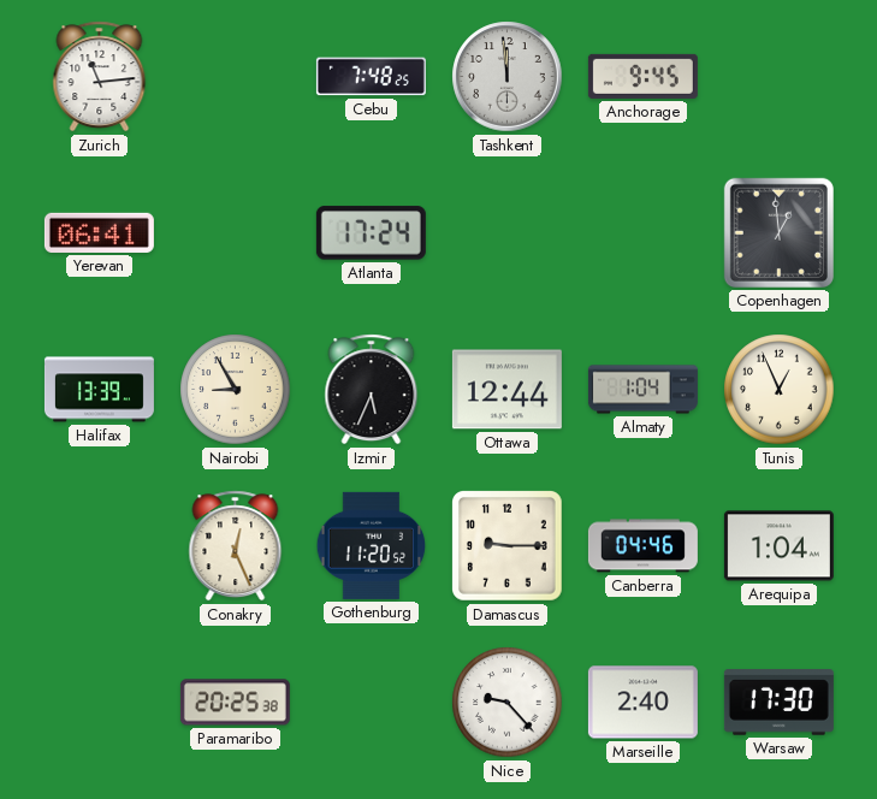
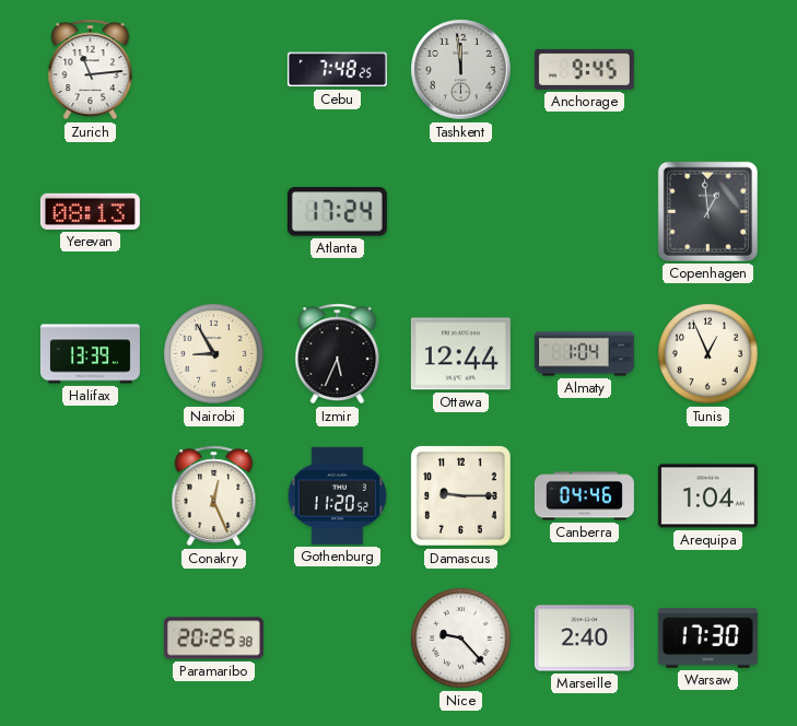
Yerevan: 06:41 -> 08:13 (90, 211)
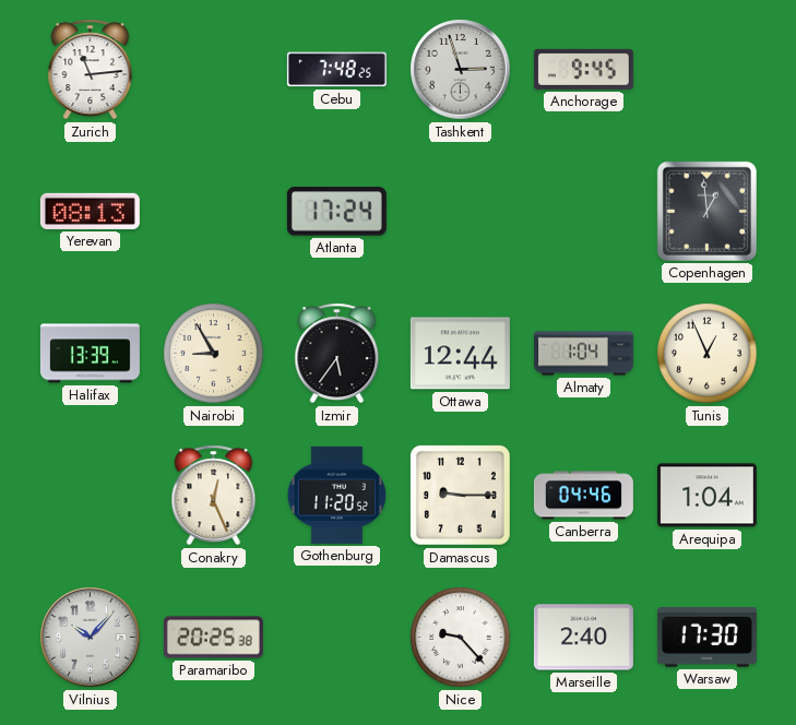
Tashkent: 11:59 -> 2:57 (461, 70)
Izmir: 5:34 -> 5:36 (337, 354)
Vilnius: none -> 10:07 (91, 638)
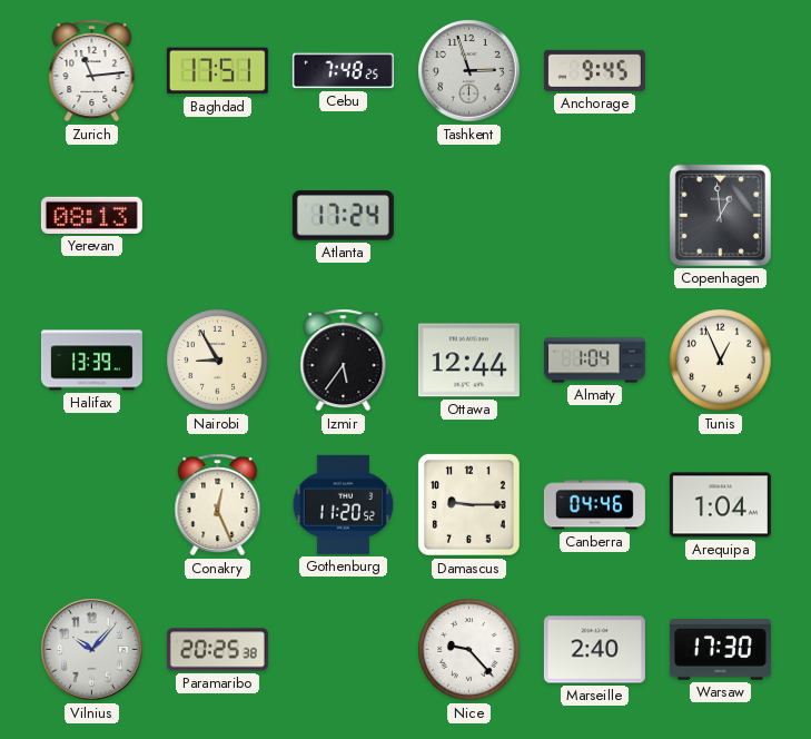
Baghdad: none -> 17:51 (217, 71)
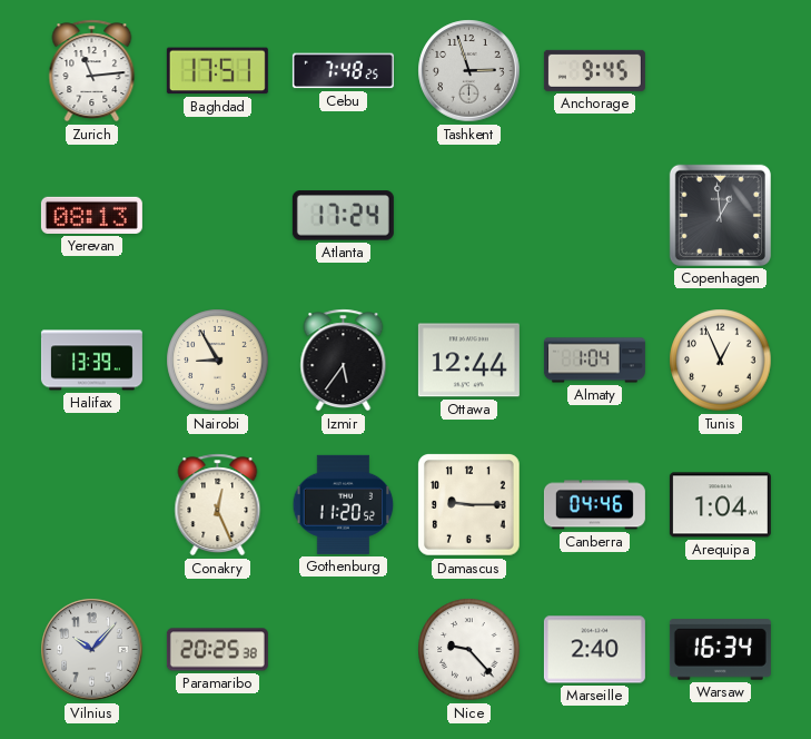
Warsaw: 17:30 -> 16:34 (720, 650)
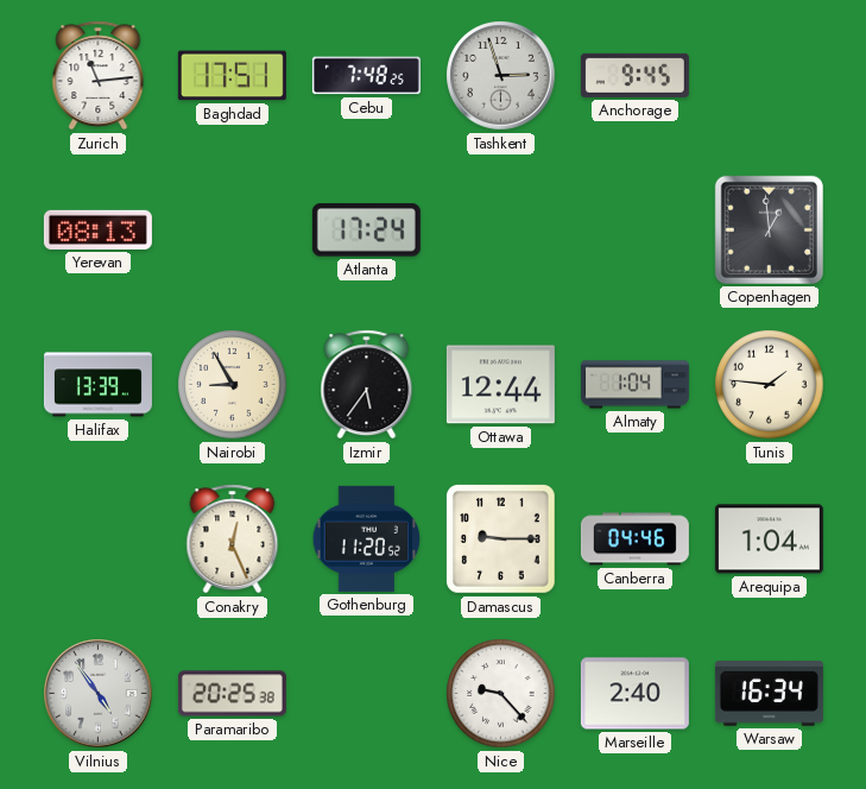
Tunis: 12:56 -> 1:46 (770, 385)
Vilnius: 10:07 -> 4:54 (99, 694)
